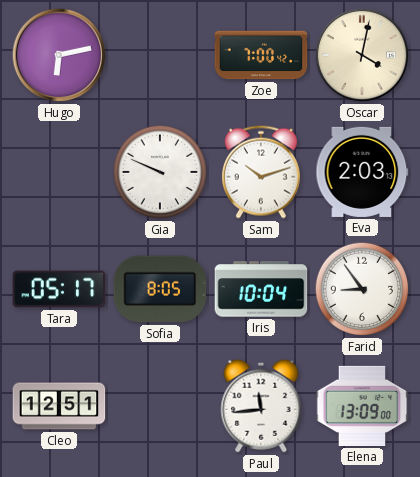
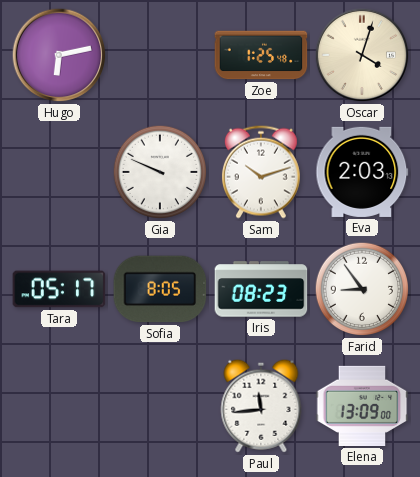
Zoe: 7:00 -> 1:25 (261, 55)
Oscar: 4:02 -> 4:03 (362, 55)
Iris: 10:04 -> 08:23 (261, 289)
Cleo: 12:51 -> none (59, 406)
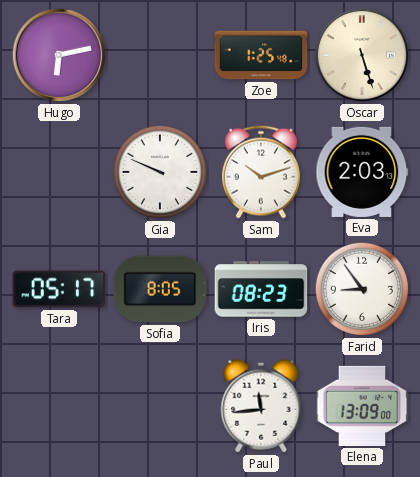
Oscar: 4:03 -> 5:27 (362, 55)
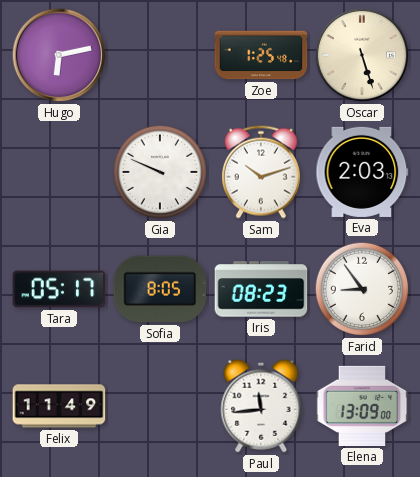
Felix: none -> 11:49 (59, 406)
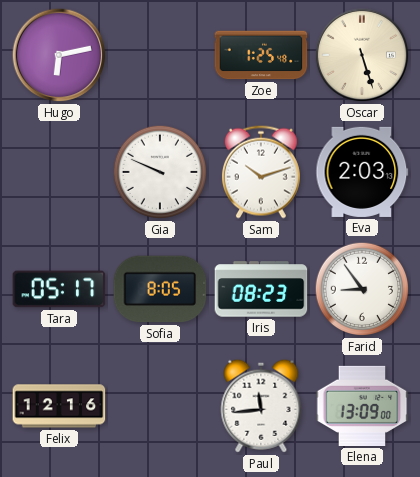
Felix: 11:49 -> 12:16 (59, 406)
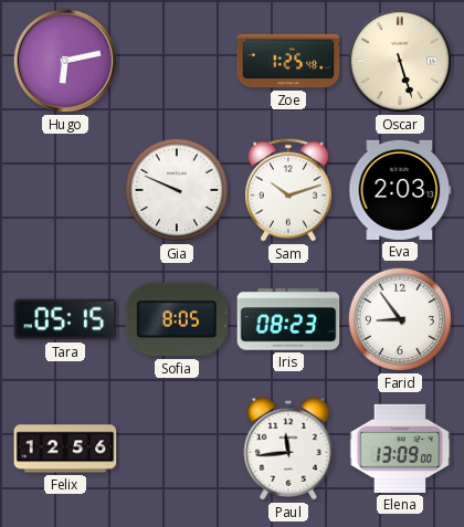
Tara: 05:17 -> 05:15 (65, 319)
Felix: 12:16 -> 12:56 (65, 449)
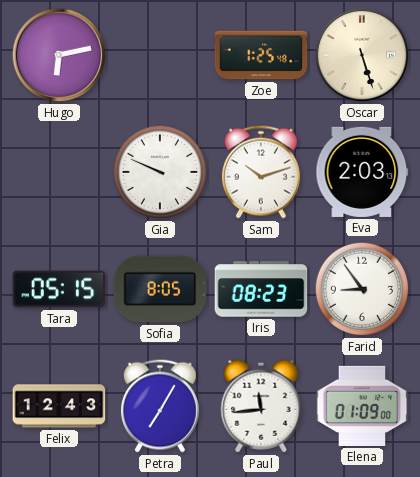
Felix: 12:56 -> 12:43 (59, 406)
Petra: none -> 7:05 (160, 406)
Elena: 13:09 -> 01:09 (362, 406)
